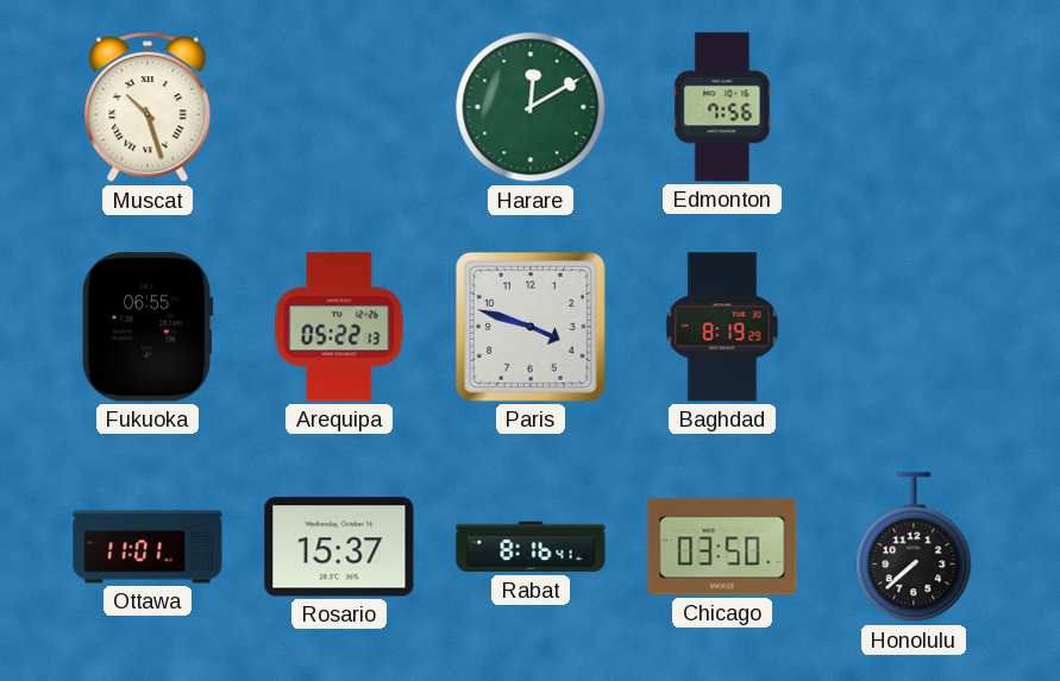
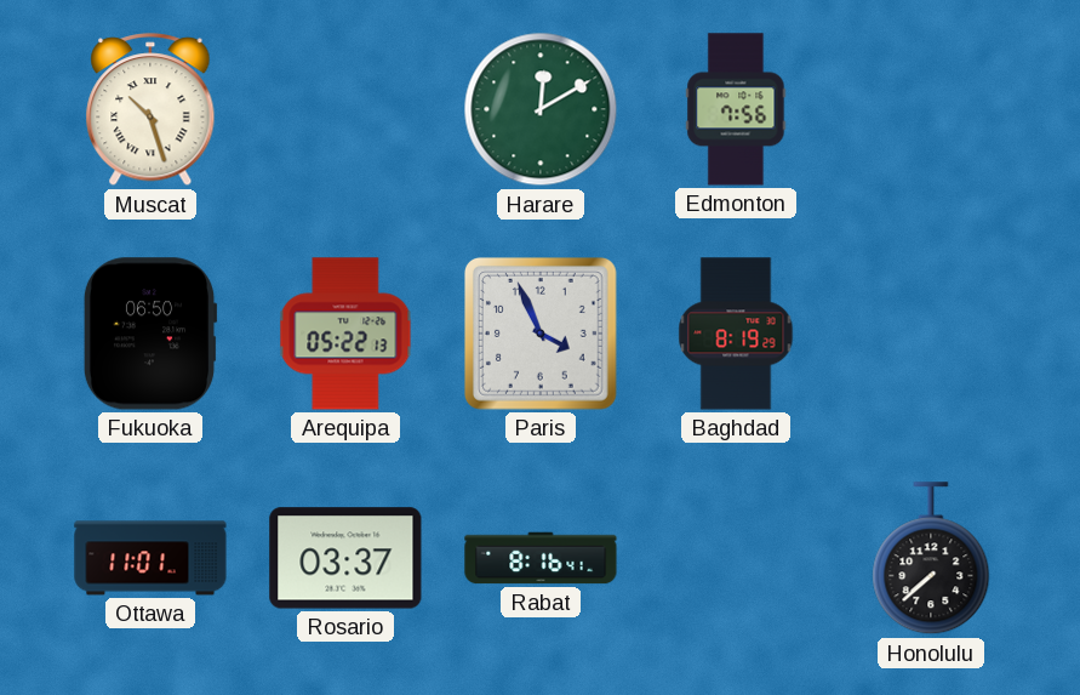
Fukuoka: 06:55 -> 06:50 (150, 334)
Paris: 3:48 -> 3:56 (542, 335)
Rosario: 15:37 -> 03:37 (345, 558)
Chicago: 03:50 -> none (722, 547)
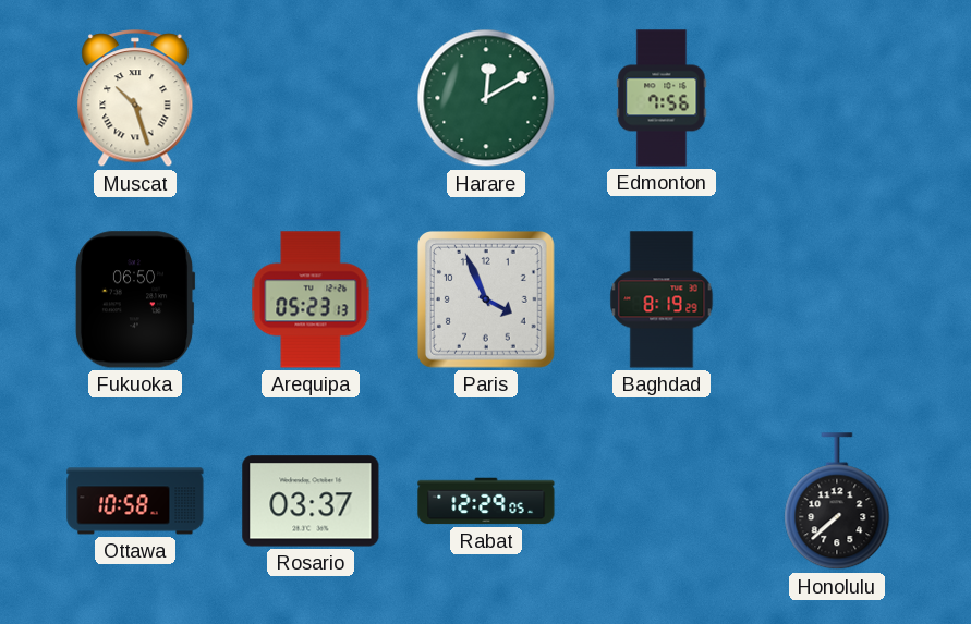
Arequipa: 05:22 -> 05:23 (311, 299)
Ottawa: 11:01 -> 10:58 (135, 501)
Rabat: 8:16 -> 12:29 (486, 501)
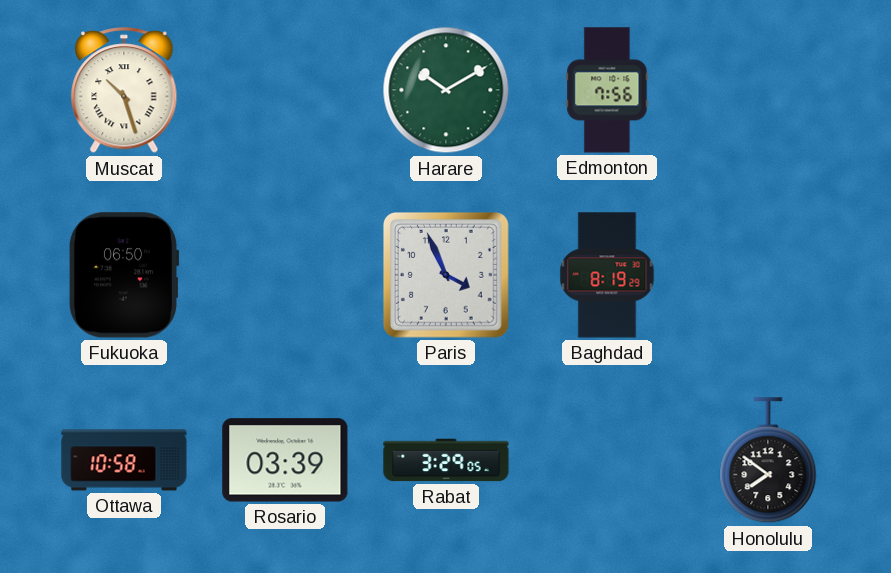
Harare: 12:10 -> 10:10 (446, 90)
Arequipa: 05:23 -> none (311, 299)
Rosario: 03:37 -> 03:39 (285, 460)
Rabat: 12:29 -> 3:29 (446, 460)
Honolulu: 7:38 -> 7:51 (768, 461)
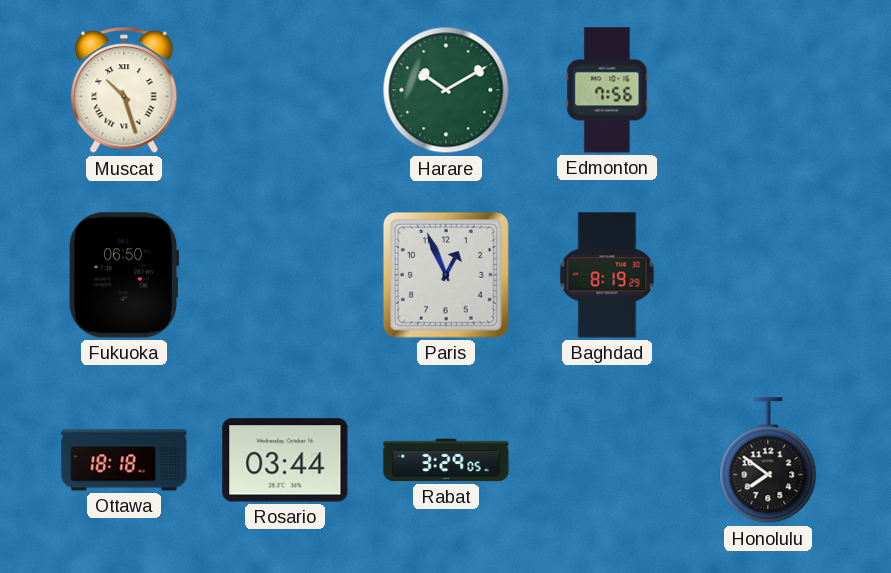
Paris: 3:56 -> 12:56 (447, 276)
Ottawa: 10:58 -> 18:18 (124, 460)
Rosario: 03:39 -> 03:44 (285, 460)
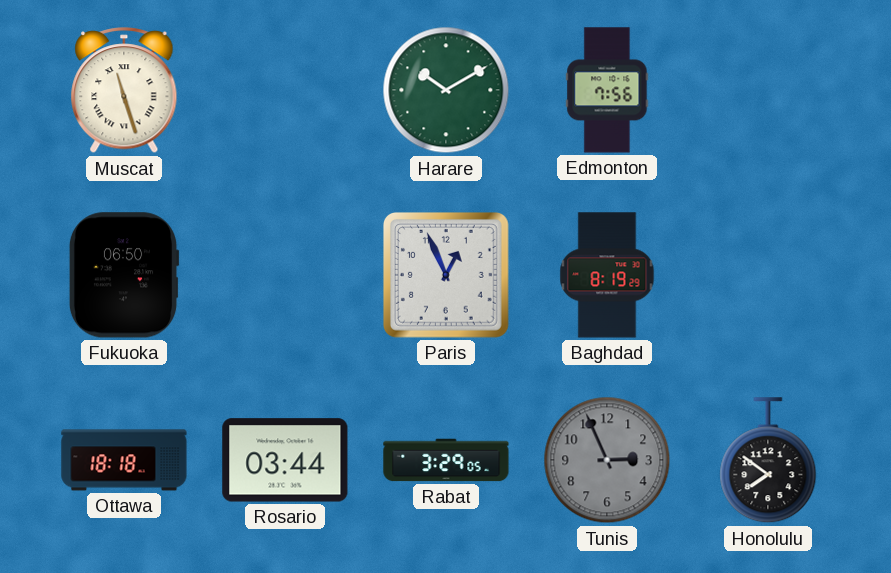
Muscat: 10:27 -> 11:27 (124, 91)
Tunis: none -> 2:56 (607, 460)
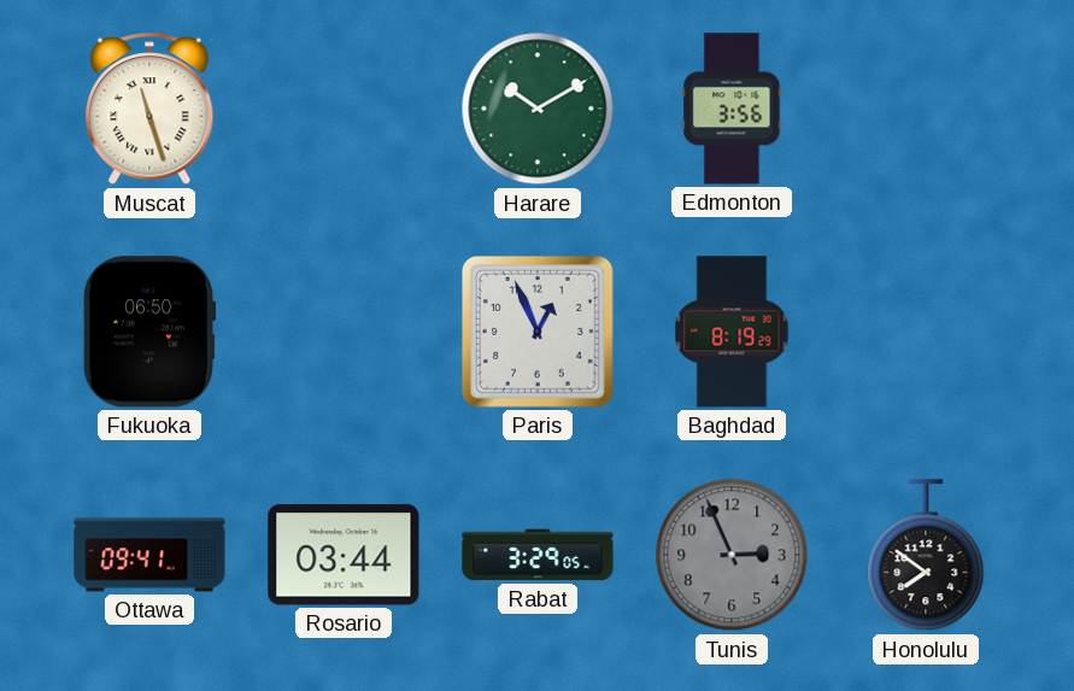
Edmonton: 7:56 -> 3:56 (732, 109)
Ottawa: 18:18 -> 09:41 (149, 555)
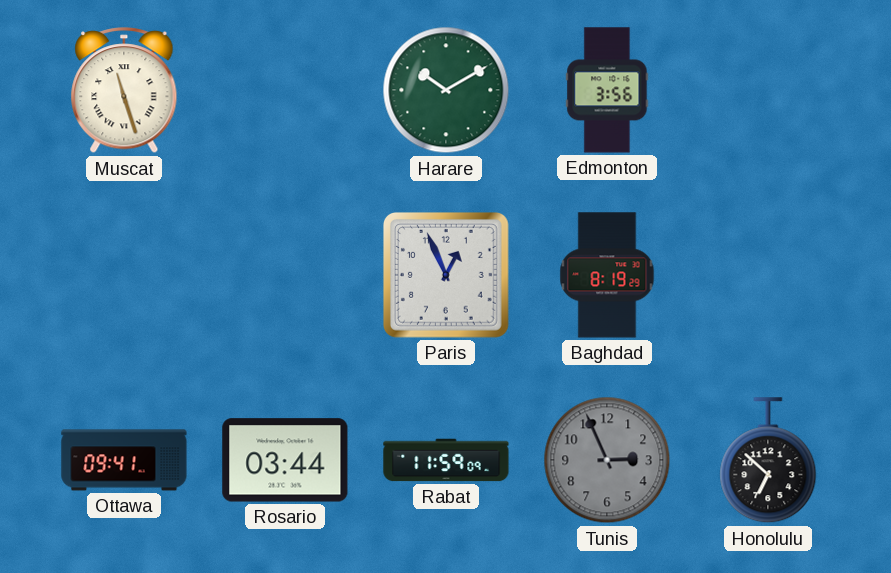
Fukuoka: 06:50 -> none (149, 332)
Rabat: 3:29 -> 11:59 (446, 460)
Honolulu: 7:51 -> 6:52 (768, 461)
